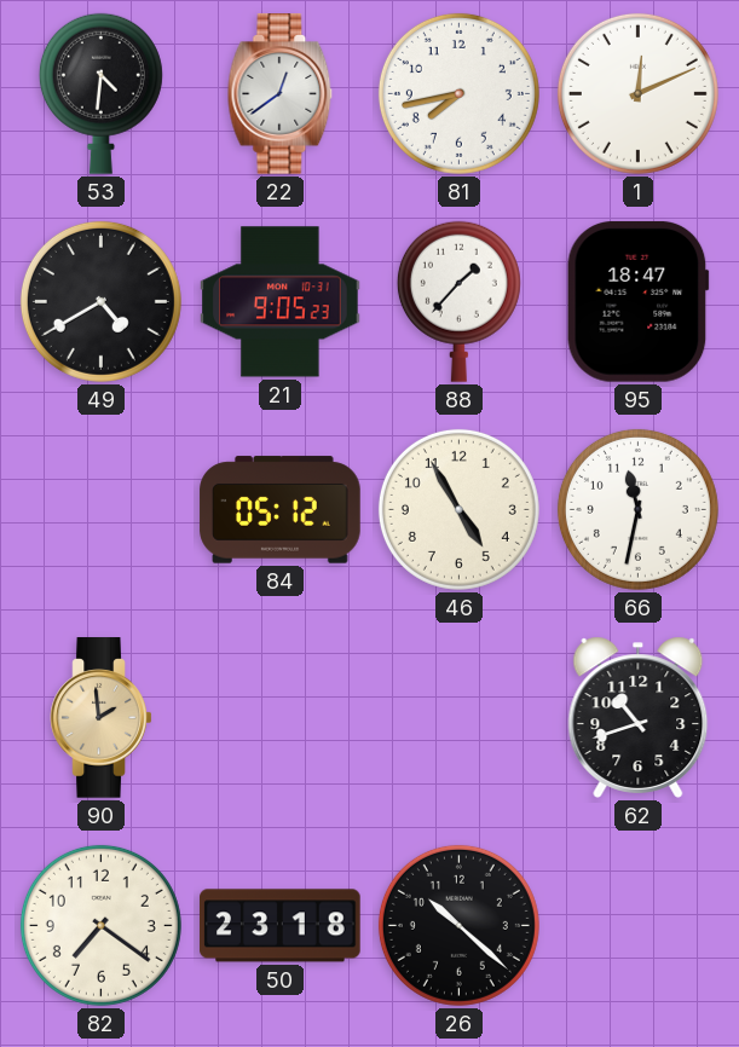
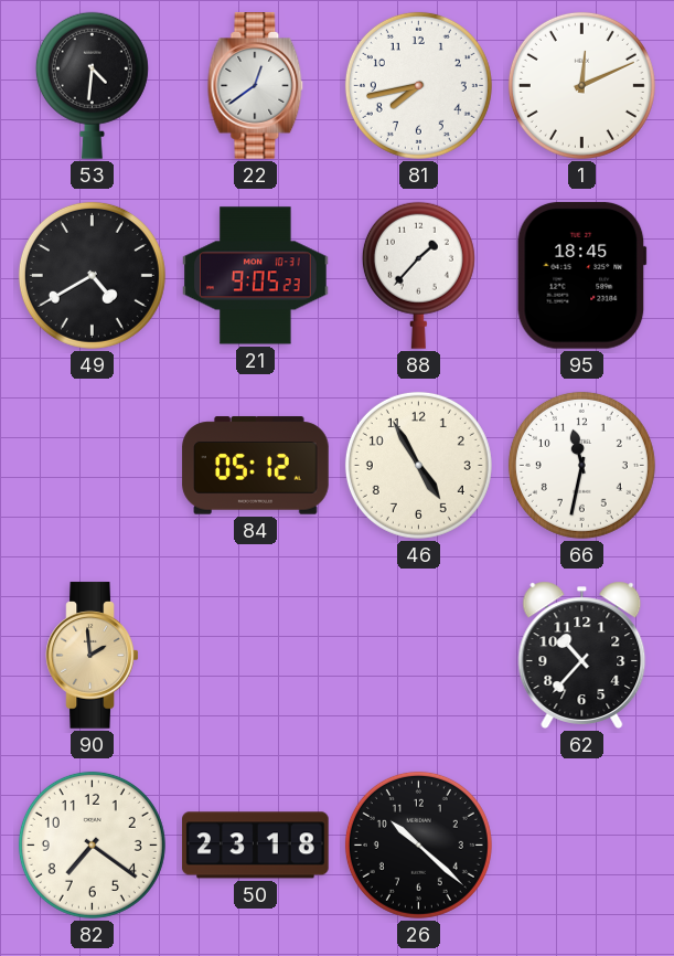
95: 18:47 -> 18:45 (581, 276)
62: 10:42 -> 10:37 (582, 655)
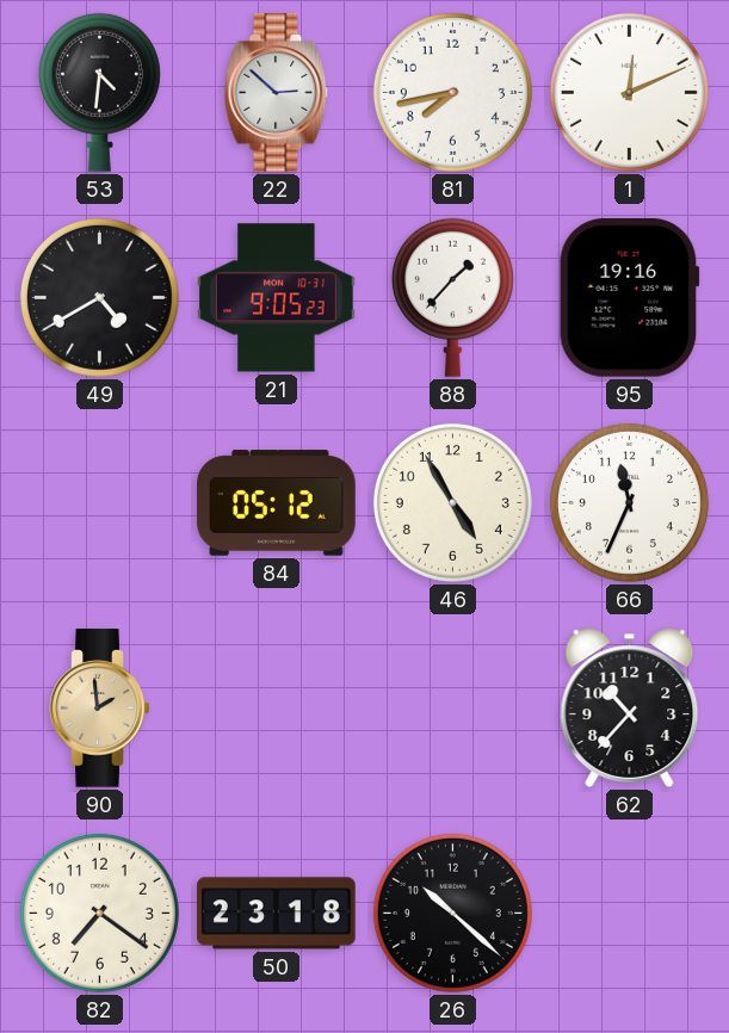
22: 12:39 -> 2:52 (277, 93)
95: 18:45 -> 19:16 (629, 298)
66: 11:32 -> 11:34 (629, 502)
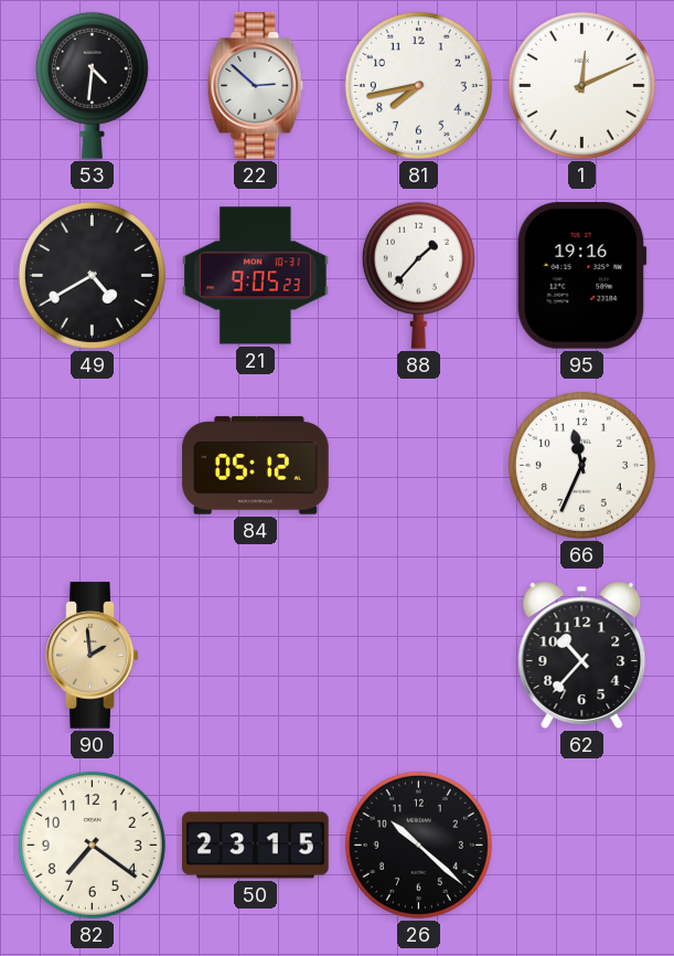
46: 4:55 -> none (452, 502)
50: 23:18 -> 23:15 (256, 846)
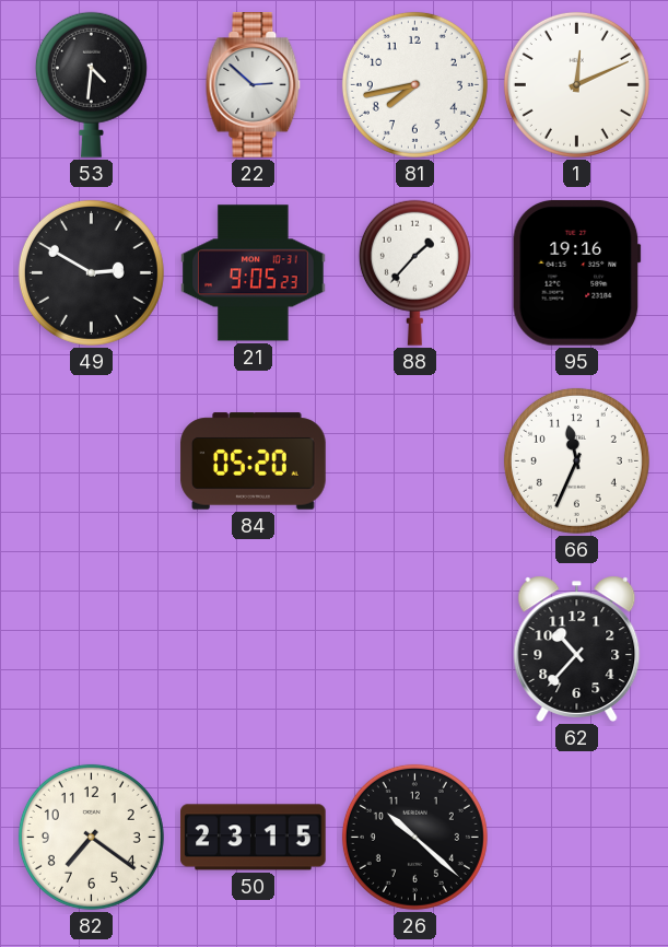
49: 4:40 -> 2:50 (91, 272)
84: 05:12 -> 05:20 (254, 461)
90: 1:59 -> none (93, 656)
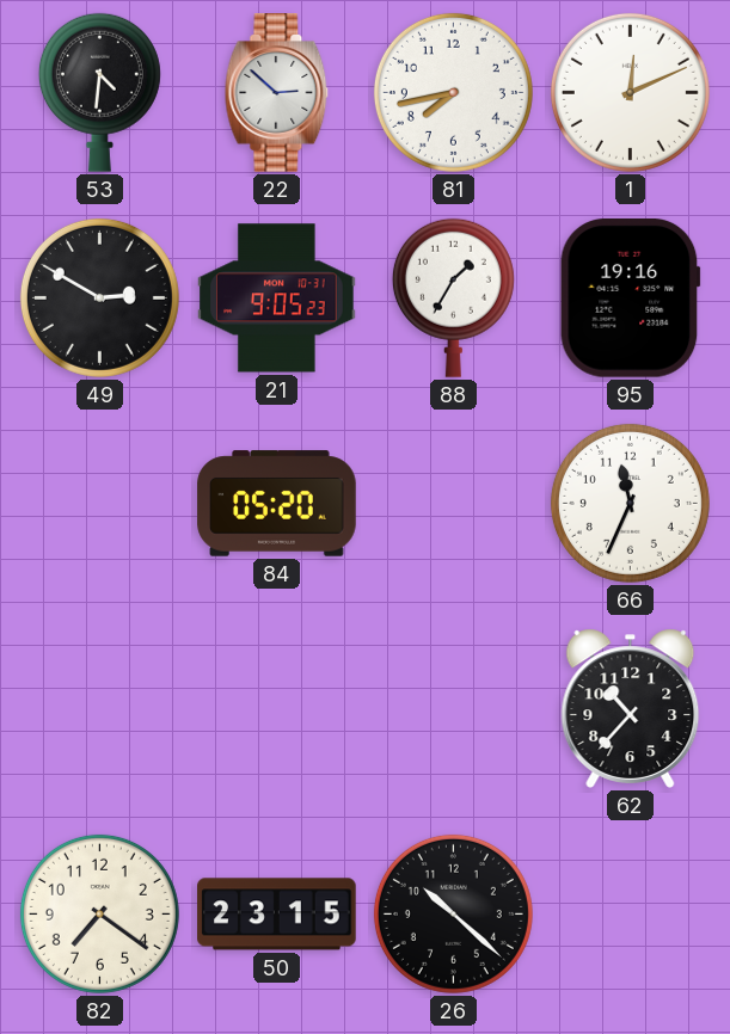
88: 1:37 -> 1:35 (453, 297)
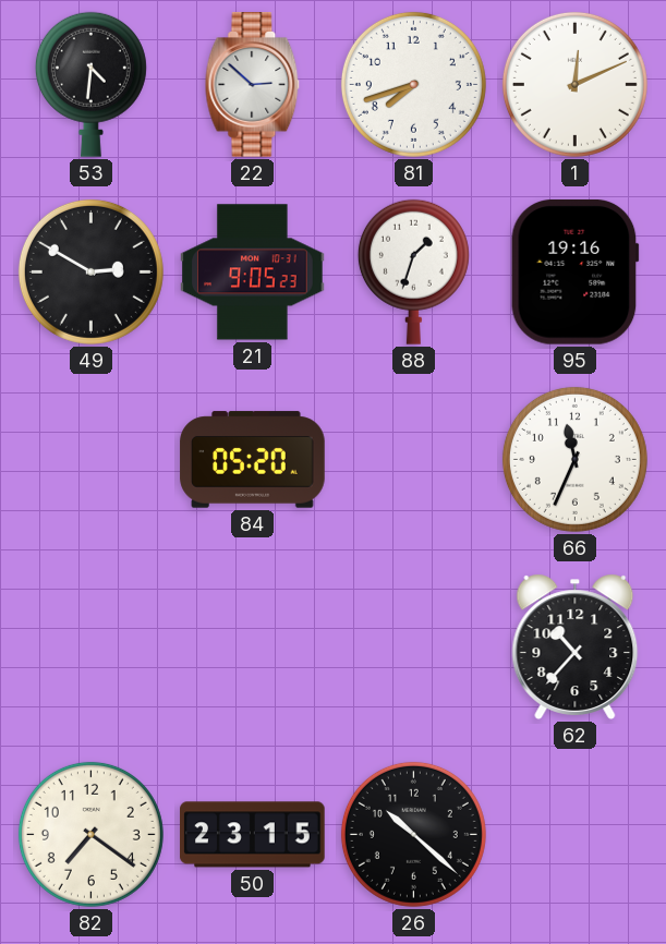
81: 7:43 -> 7:42 (413, 84)
88: 1:35 -> 1:33 (413, 271)
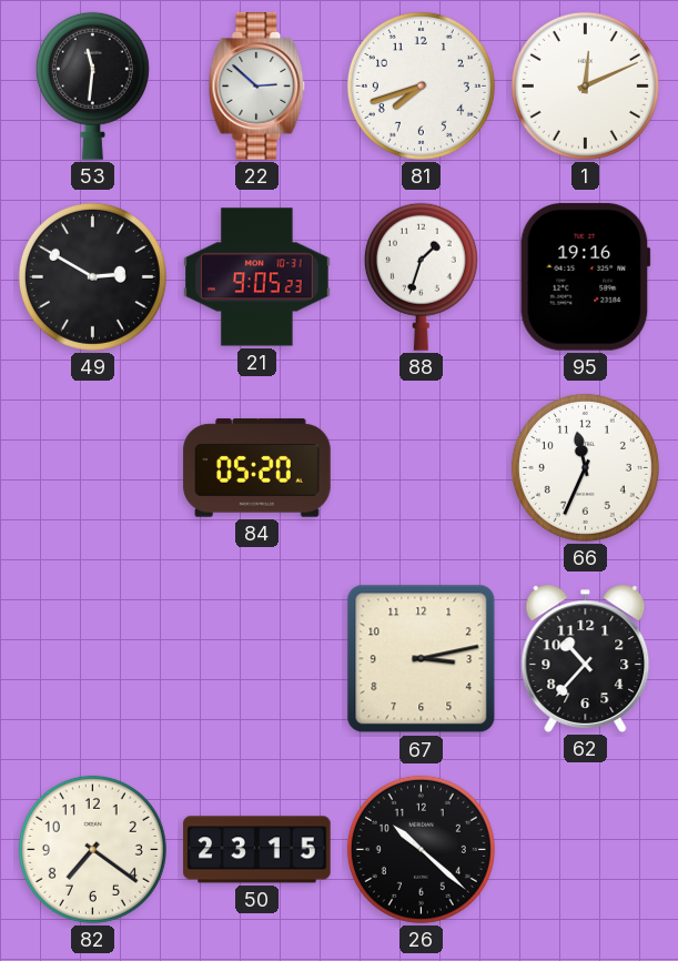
53: 4:31 -> 11:31 (92, 85)
67: none -> 3:13 (422, 659)
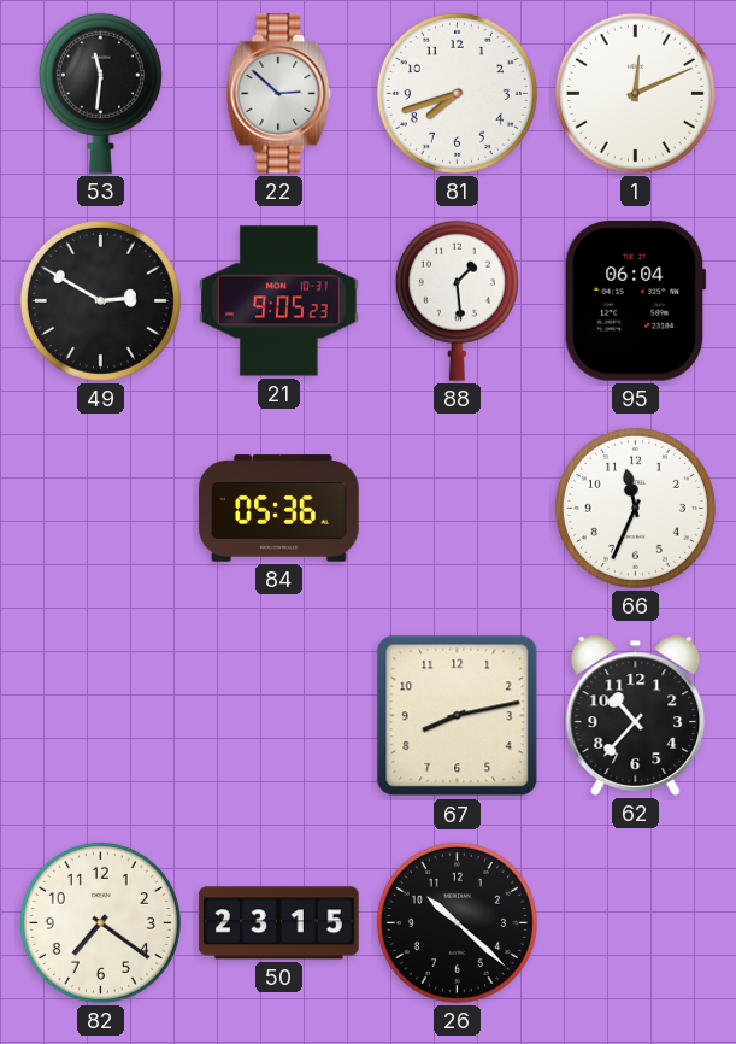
88: 1:33 -> 1:29 (457, 300)
95: 19:16 -> 06:04 (635, 301)
84: 05:20 -> 05:36 (279, 509)
67: 3:13 -> 8:13 (458, 716)
